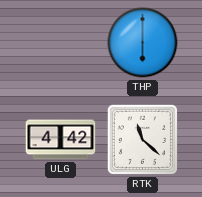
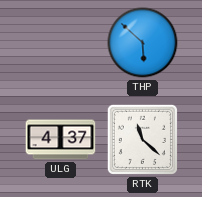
THP: 6:00 -> 5:52 (143, 43)
ULG: 4:42 -> 4:37 (61, 140)
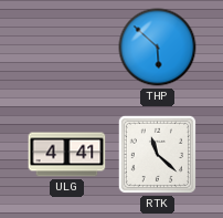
ULG: 4:37 -> 4:41 (67, 155)
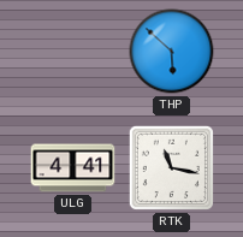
RTK: 11:22 -> 11:17 (171, 167)
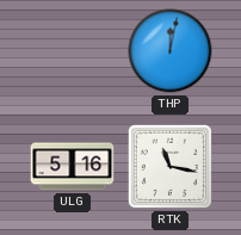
THP: 5:52 -> 12:02 (171, 51)
ULG: 4:41 -> 5:16 (73, 167)
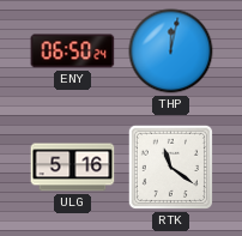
ENY: none -> 06:50 (73, 52)
RTK: 11:17 -> 11:21 (170, 167)
